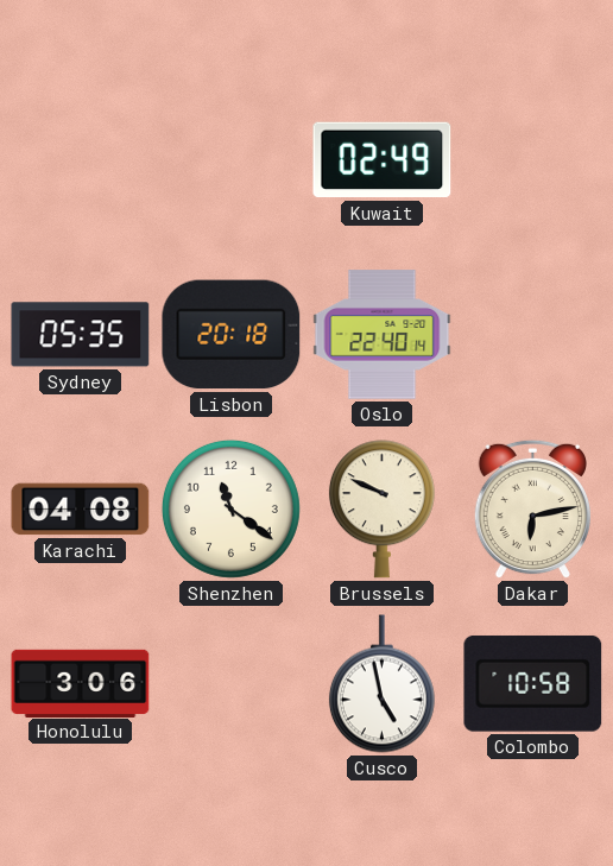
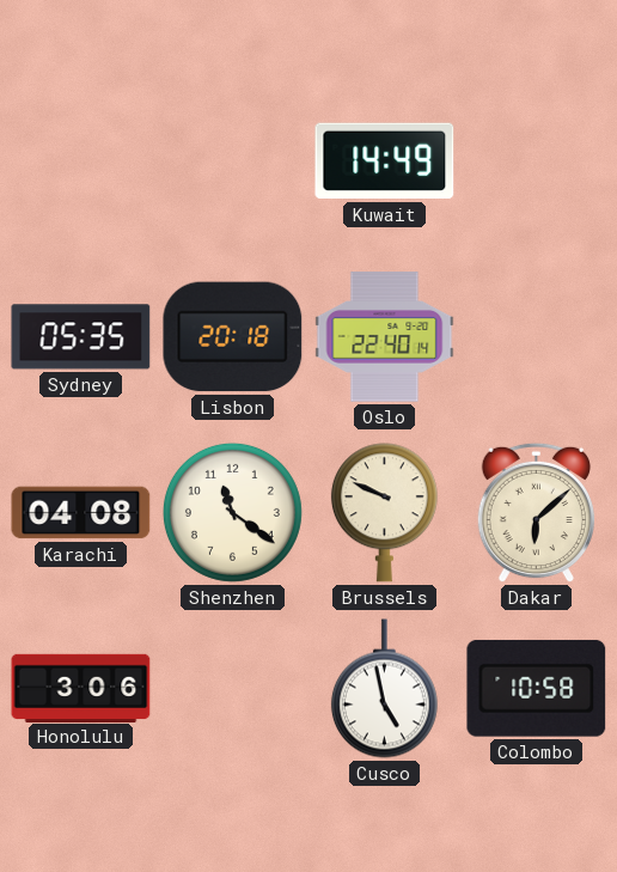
Kuwait: 02:49 -> 14:49 (385, 161)
Dakar: 6:13 -> 6:08 (536, 513)
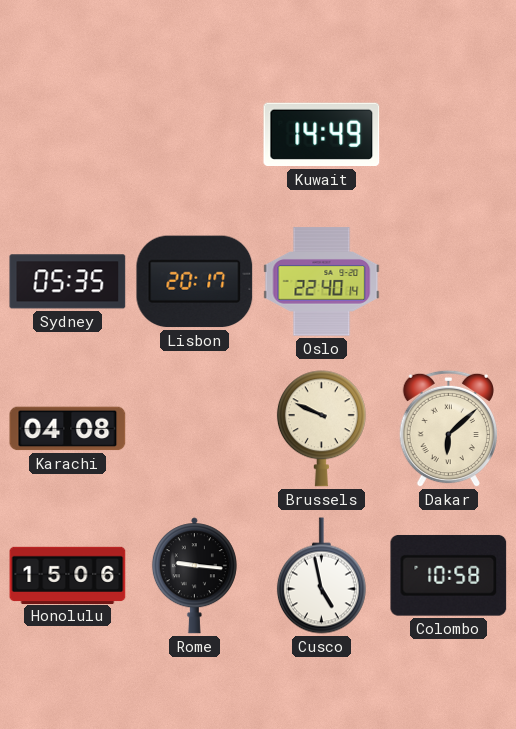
Lisbon: 20:18 -> 20:17 (195, 282)
Shenzhen: 11:21 -> none (232, 512)
Honolulu: 3:06 -> 15:06 (68, 575)
Rome: none -> 9:16 (194, 576)
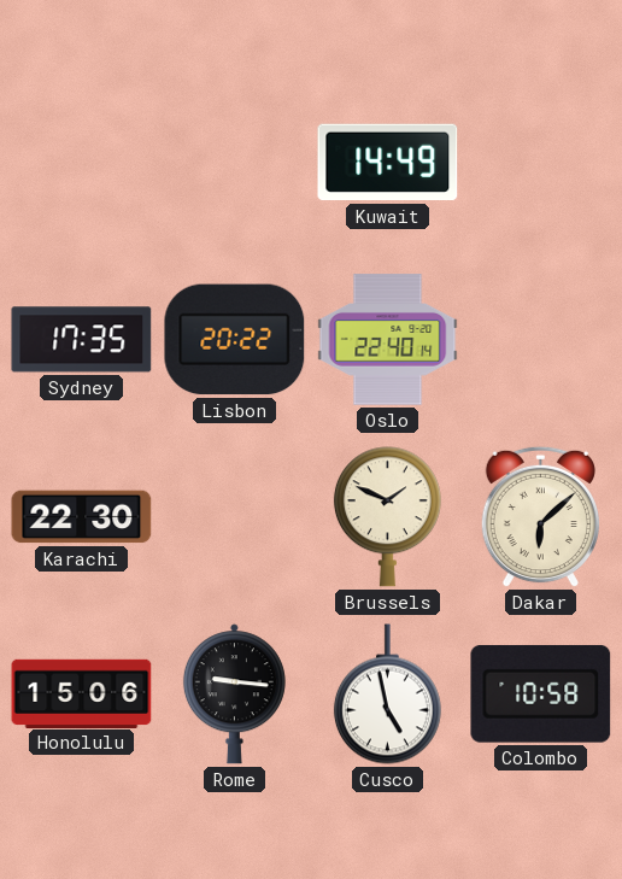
Sydney: 05:35 -> 17:35 (82, 340)
Lisbon: 20:17 -> 20:22 (235, 340)
Karachi: 04:08 -> 22:30 (82, 517)
Brussels: 9:49 -> 1:49 (387, 517)
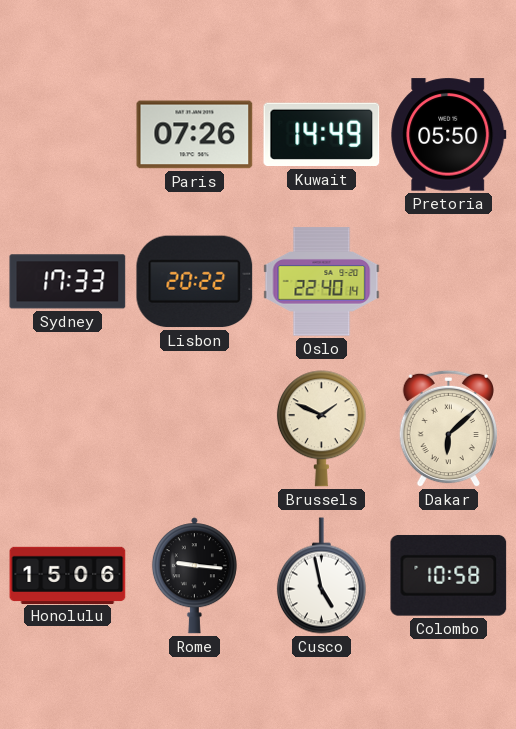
Paris: none -> 07:26 (195, 135)
Pretoria: none -> 05:50 (449, 135)
Sydney: 17:35 -> 17:33 (68, 282)
Karachi: 22:30 -> none (82, 517)
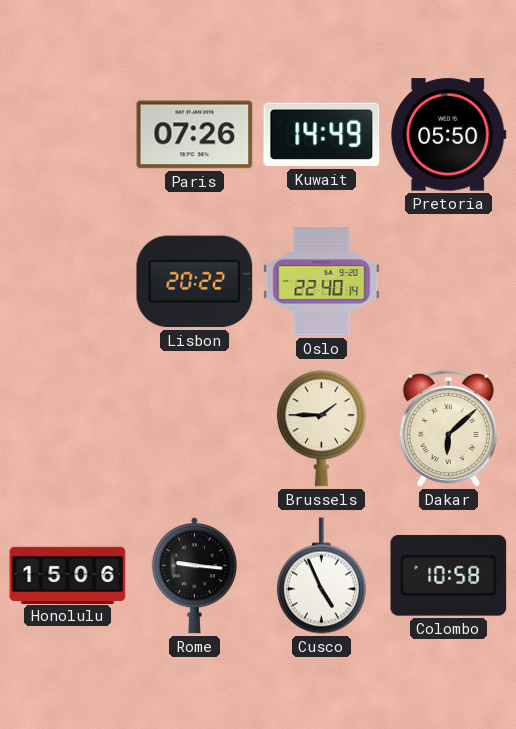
Sydney: 17:33 -> none (68, 282)
Brussels: 1:49 -> 1:45 (321, 429)
Cusco: 4:58 -> 4:56 (321, 576)
